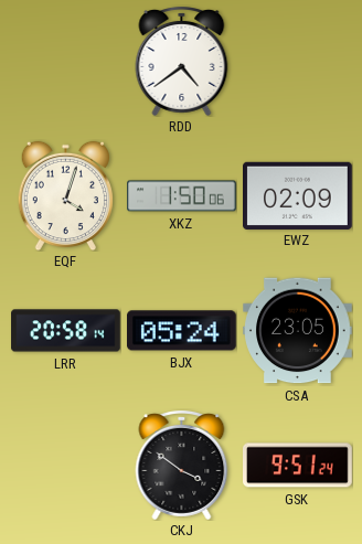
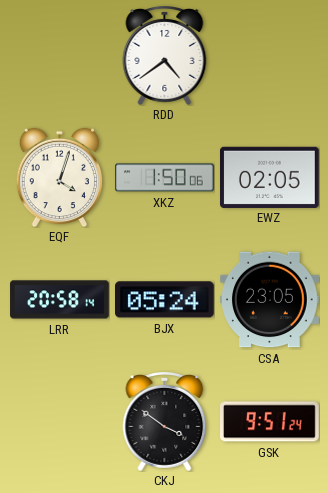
EWZ: 02:09 -> 02:05 (270, 177)
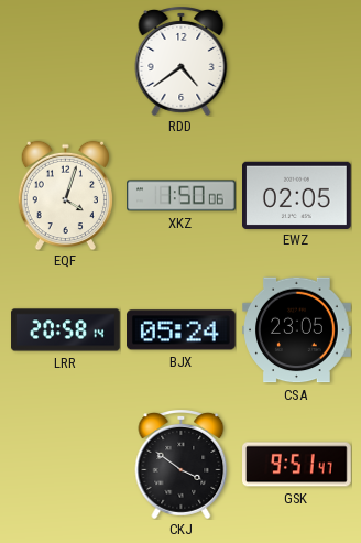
GSK: 9:51:24 -> 9:51:47 (297, 465)
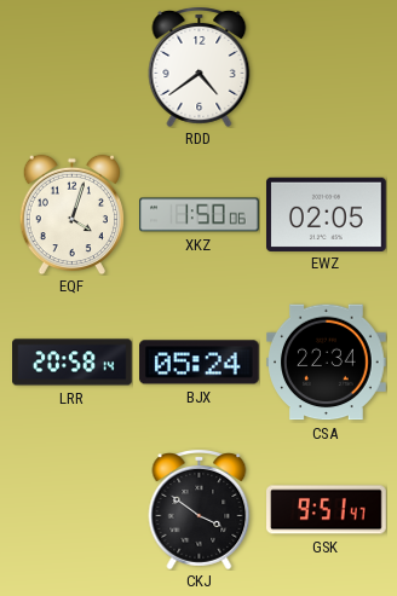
CSA: 23:05 -> 22:34 (327, 363)
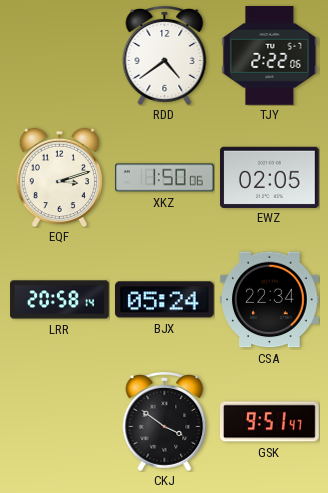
TJY: none -> 2:22 (270, 56)
EQF: 4:03 -> 3:12 (59, 177)
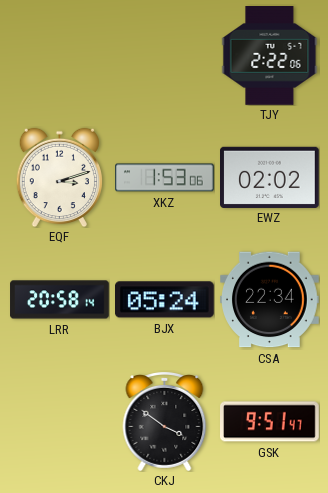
RDD: 4:39 -> none (165, 56)
XKZ: 1:50 -> 1:53 (165, 178)
EWZ: 02:05 -> 02:02 (270, 177)
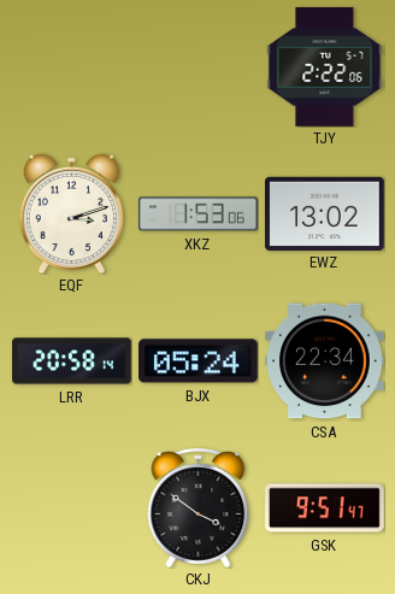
EWZ: 02:02 -> 13:02 (325, 213)
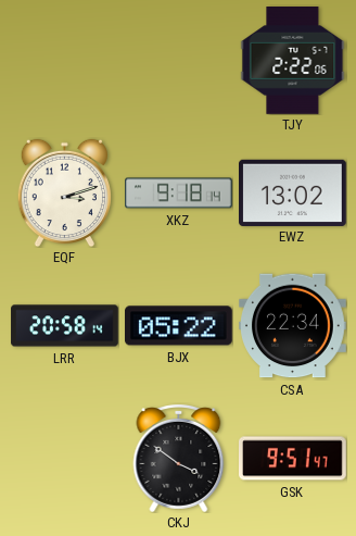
XKZ: 1:53 -> 9:18 (179, 194)
BJX: 05:24 -> 05:22 (179, 326)
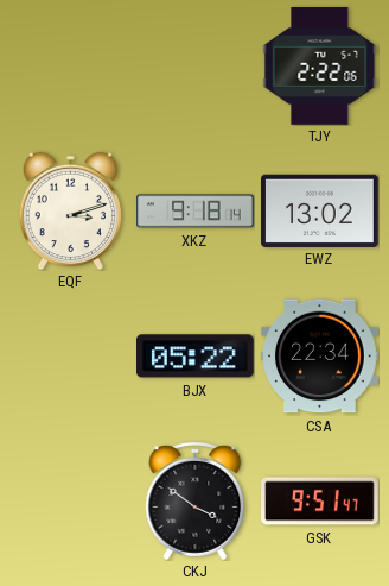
LRR: 20:58 -> none (65, 326)
